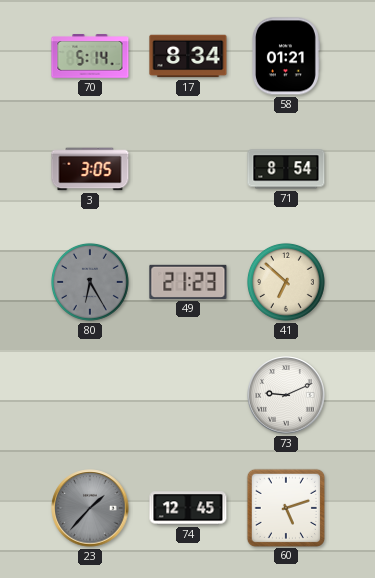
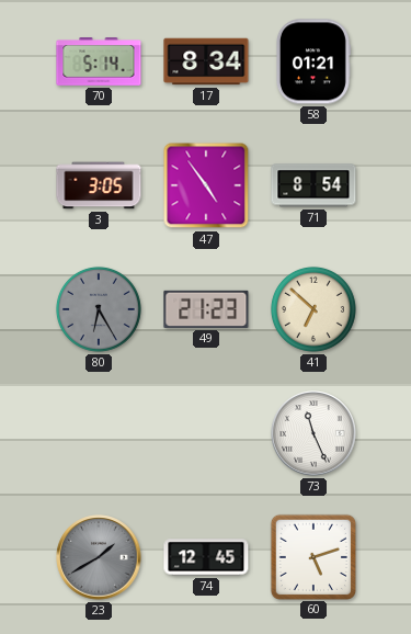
47: none -> 4:54 (206, 185)
73: 9:11 -> 11:26 (313, 433)
23: 1:37 -> 1:40 (99, 557)
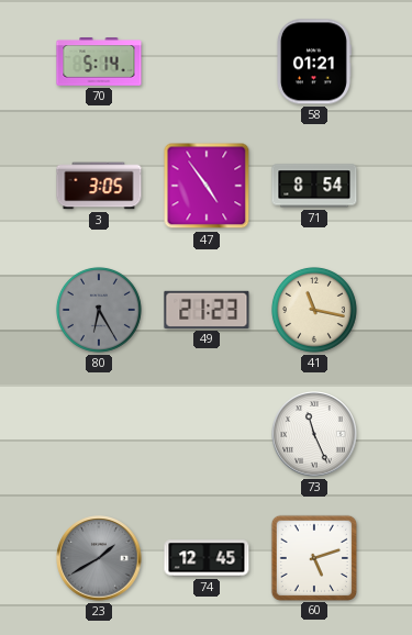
17: 8:34 -> none (206, 61)
41: 6:52 -> 11:17 (314, 310)
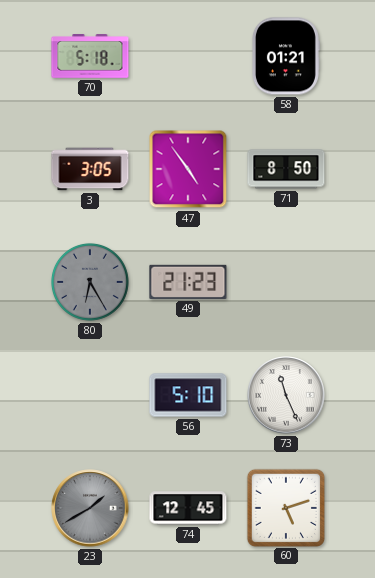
70: 5:14 -> 5:18 (90, 56)
71: 8:54 -> 8:50 (286, 169)
41: 11:17 -> none (314, 310)
56: none -> 5:10 (188, 395)
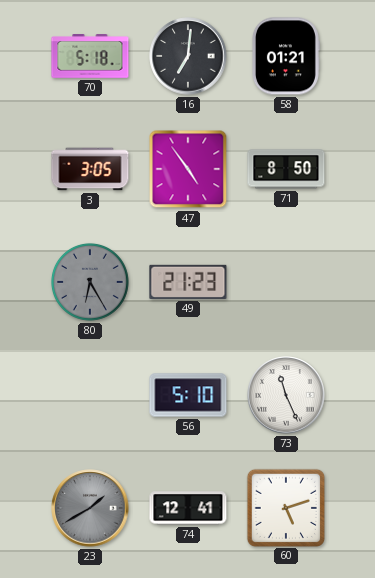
16: none -> 7:01 (188, 56)
74: 12:45 -> 12:41 (188, 508)
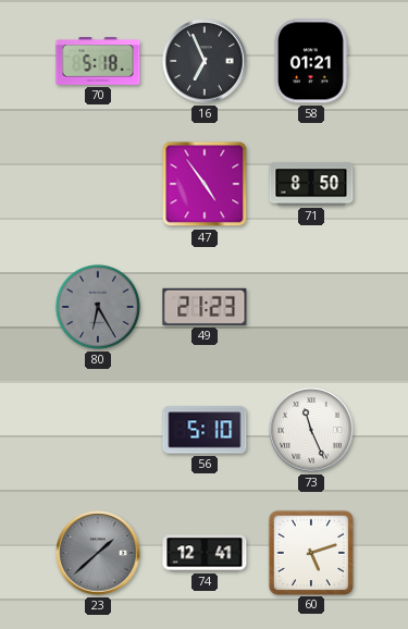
16: 7:01 -> 6:56 (205, 61)
3: 3:05 -> none (90, 169)
23: 1:40 -> 1:38 (98, 553)
